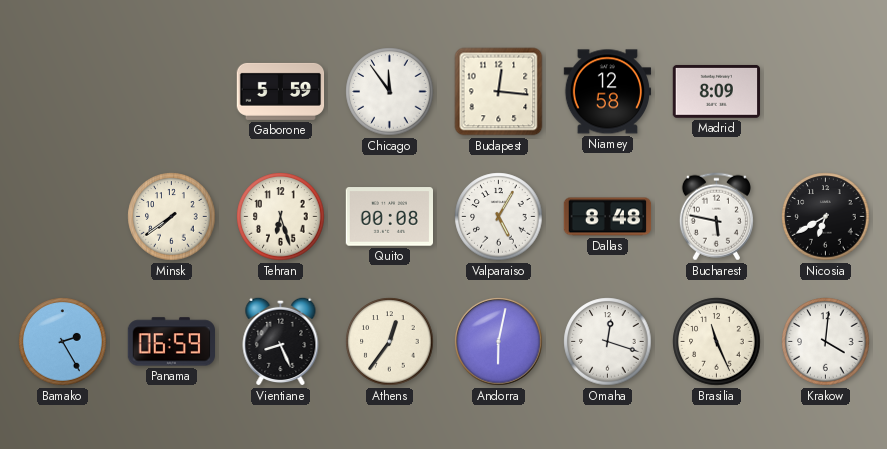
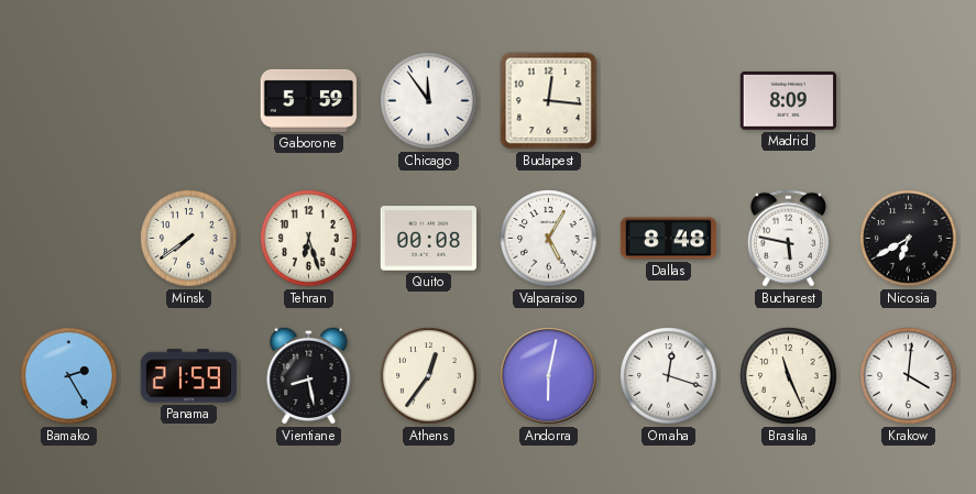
Niamey: 12:58 -> none (608, 92)
Panama: 06:59 -> 21:59 (188, 376)
Vientiane: 8:26 -> 8:28 (309, 375)
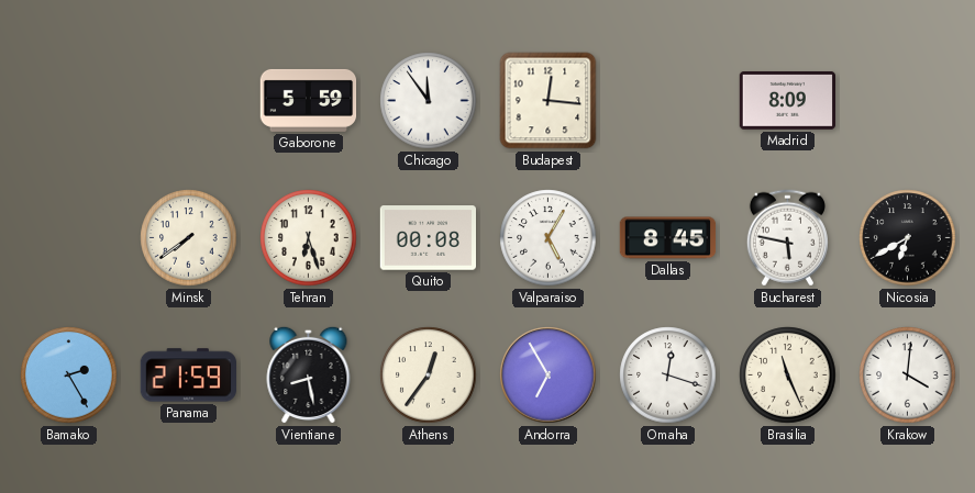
Dallas: 8:48 -> 8:45 (668, 238)
Andorra: 6:02 -> 6:55 (549, 376)
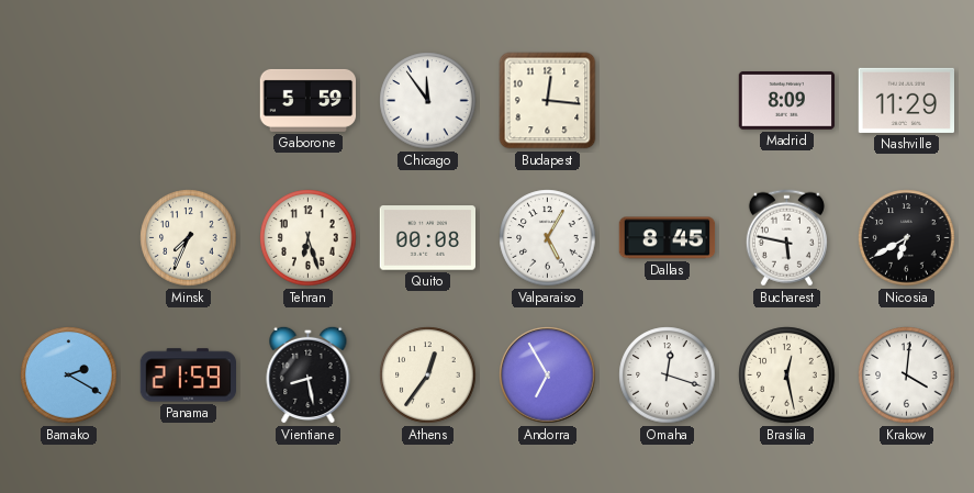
Nashville: none -> 11:29 (906, 100)
Minsk: 7:39 -> 7:34 (189, 238)
Bamako: 2:25 -> 2:20 (69, 376)
Brasilia: 11:26 -> 12:28 (787, 376)
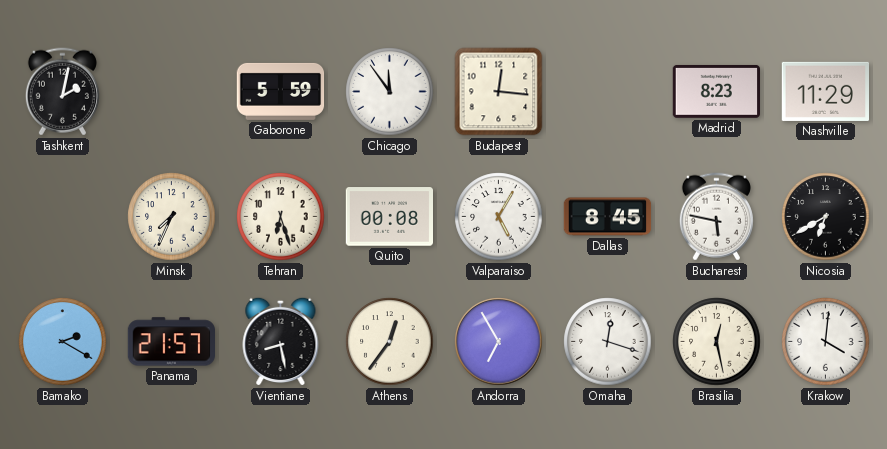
Tashkent: none -> 2:02 (62, 92)
Madrid: 8:09 -> 8:23 (716, 92)
Panama: 21:59 -> 21:57 (171, 342)
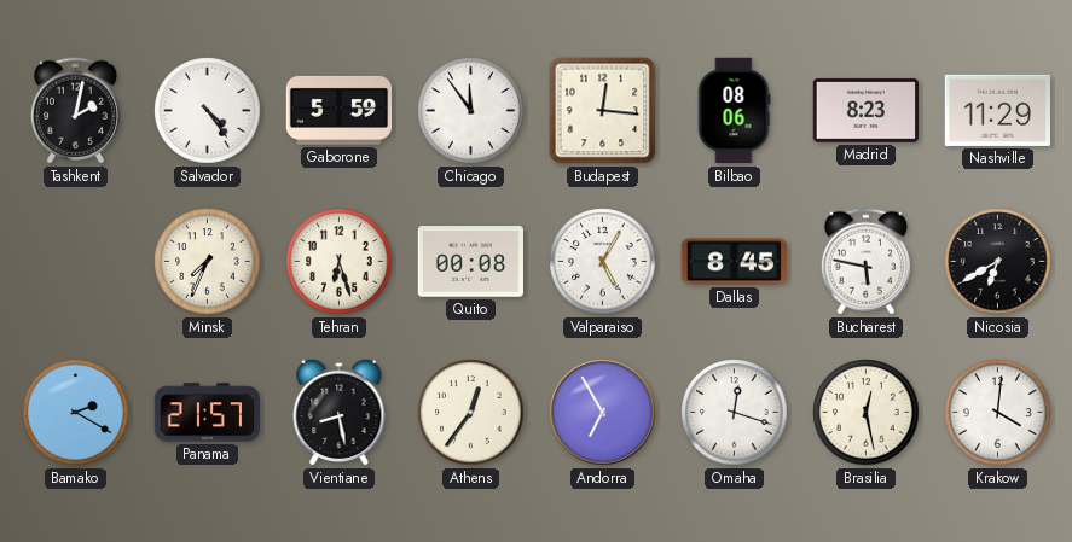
Salvador: none -> 4:24 (208, 111)
Bilbao: none -> 08:06 (734, 111)
